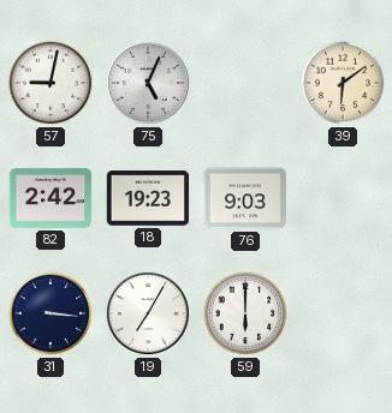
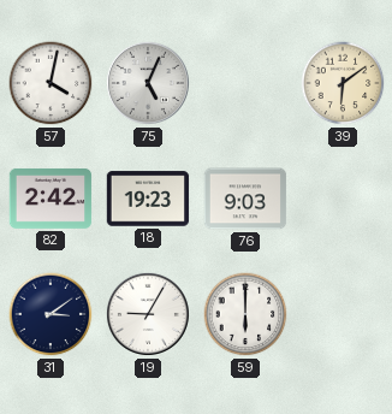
57: 9:02 -> 4:02 (51, 83)
31: 3:16 -> 3:09 (51, 314)
19: 7:05 -> 9:05 (148, 314)
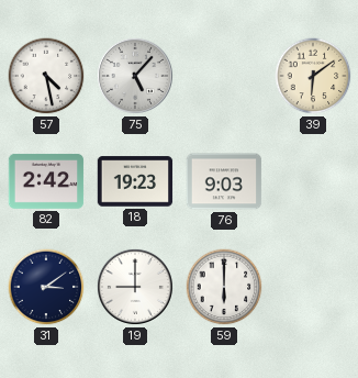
57: 4:02 -> 4:28 (46, 76)
75: 5:04 -> 5:07 (135, 76)
19: 9:05 -> 9:00 (135, 287)
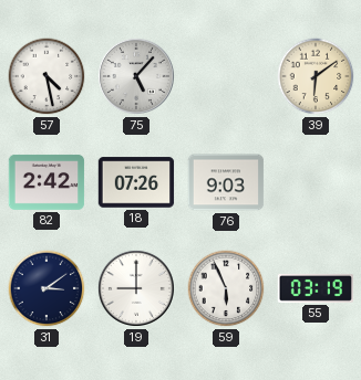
18: 19:23 -> 07:26 (136, 182)
59: 6:00 -> 5:56 (226, 288)
55: none -> 03:19 (316, 288)
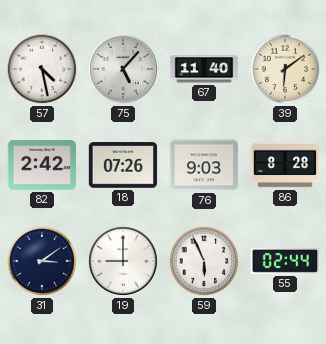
67: none -> 11:40 (204, 69)
86: none -> 8:28 (285, 165)
55: 03:19 -> 02:44 (285, 261)
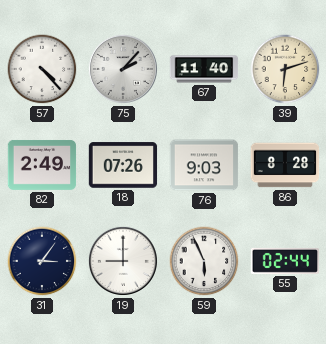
57: 4:28 -> 4:23 (42, 69)
75: 5:07 -> 2:07 (123, 69)
39: 6:09 -> 6:12 (285, 69)
82: 2:42 -> 2:49 (42, 165)
31: 3:09 -> 3:06 (42, 261)
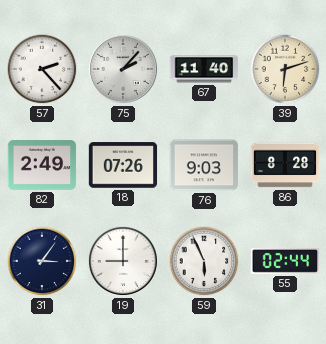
57: 4:23 -> 2:23 (42, 69)
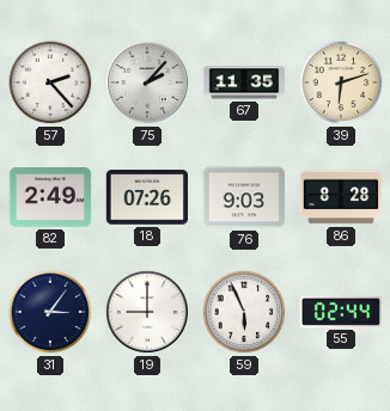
67: 11:40 -> 11:35 (244, 82)
